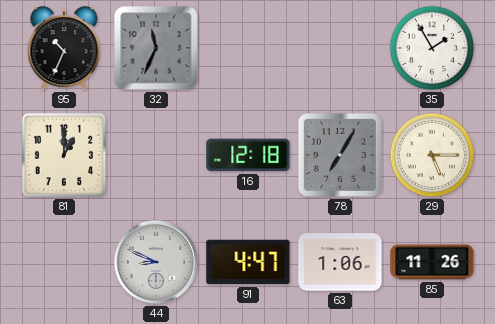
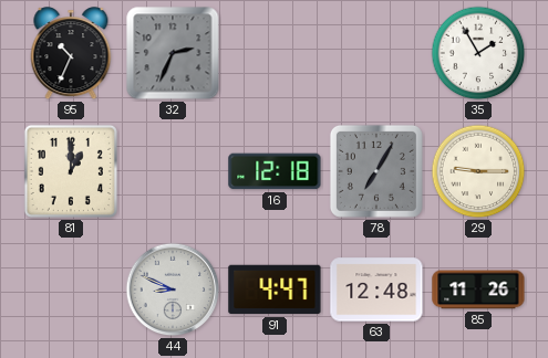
32: 11:34 -> 2:34 (173, 53)
29: 5:15 -> 9:15 (478, 171)
63: 1:06 -> 12:48 (376, 289)
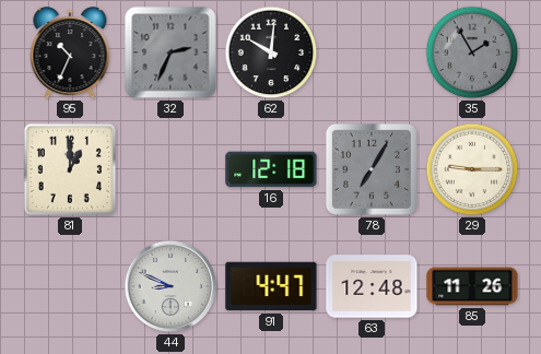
62: none -> 10:01 (271, 52)
35 dial: white -> grey (472, 52)
